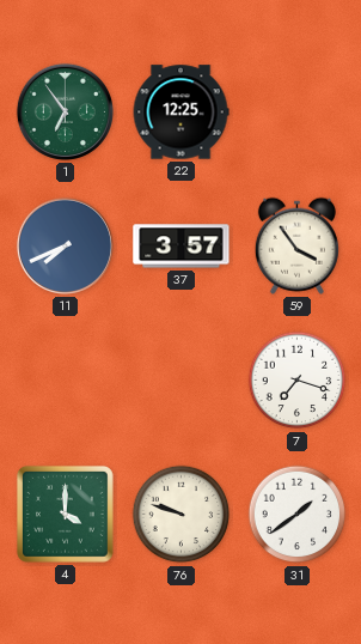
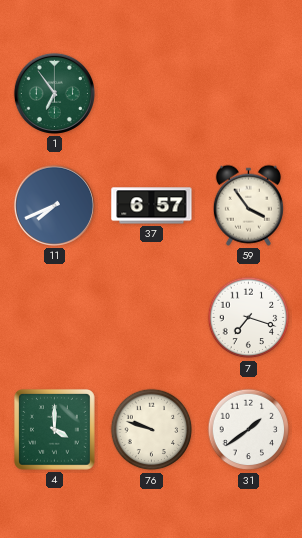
22: 12:25 -> none (180, 113)
37: 3:57 -> 6:57 (152, 206)
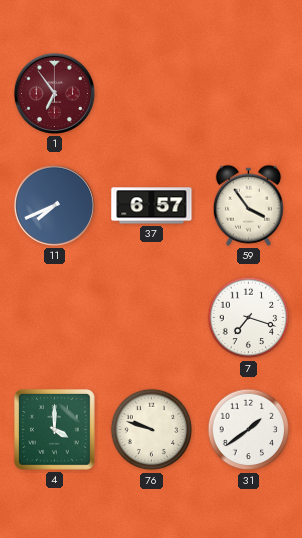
1 dial: green -> burgundy (54, 93)
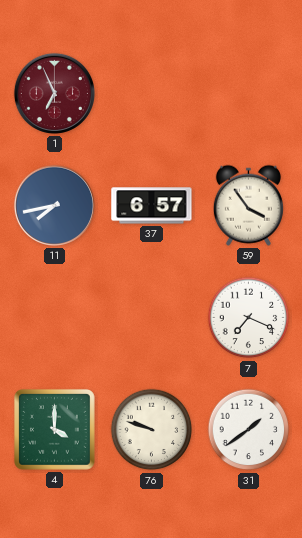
1: 6:54 -> 6:56 (54, 93)
11: 7:41 -> 7:43 (54, 205)
7: 7:18 -> 7:19 (249, 318)
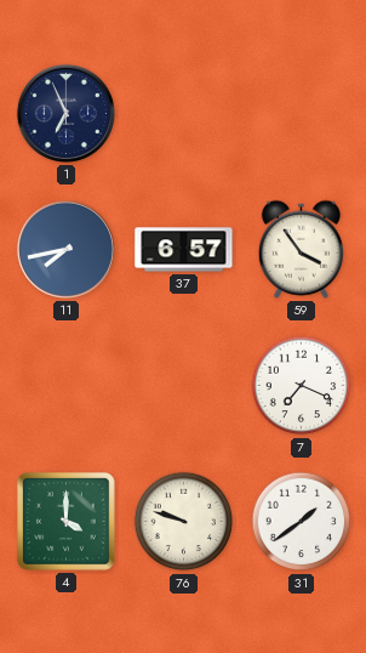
1 dial: burgundy -> navy (65, 113)
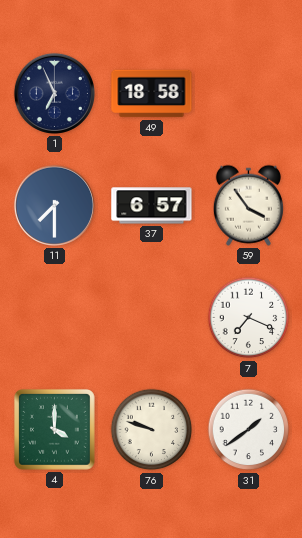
49: none -> 18:58 (152, 94)
11: 7:43 -> 7:30 (54, 205)
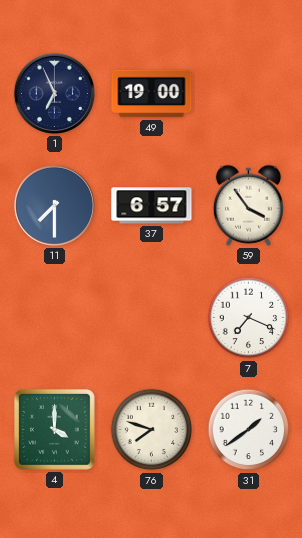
49: 18:58 -> 19:00 (152, 94)
76: 9:48 -> 7:48 (152, 430)
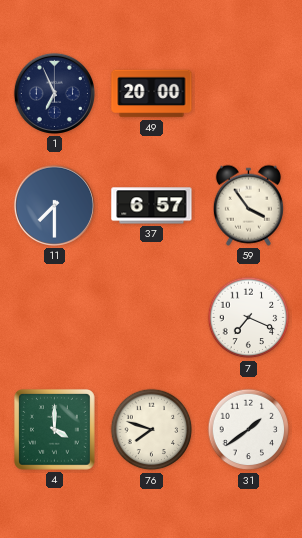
49: 19:00 -> 20:00 (152, 94)
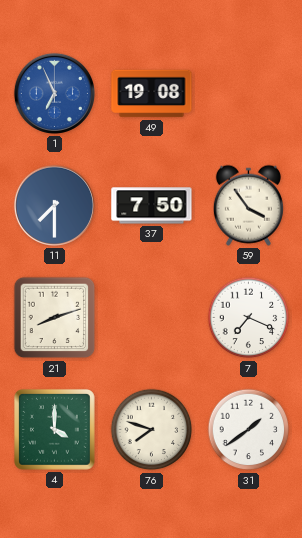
1 dial: navy -> blue (54, 93)
49: 20:00 -> 19:08 (152, 94)
37: 6:57 -> 7:50 (152, 206)
21: none -> 8:12 (55, 318)
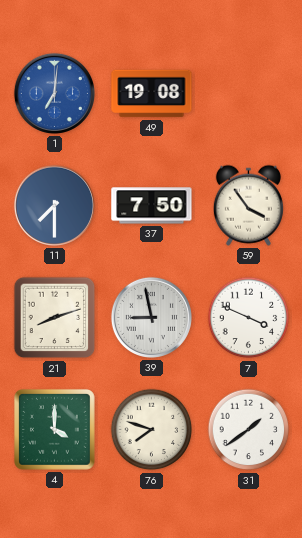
1: 6:56 -> 7:01 (54, 93)
39: none -> 8:58 (151, 317)
7: 7:19 -> 3:49 (249, 318)
